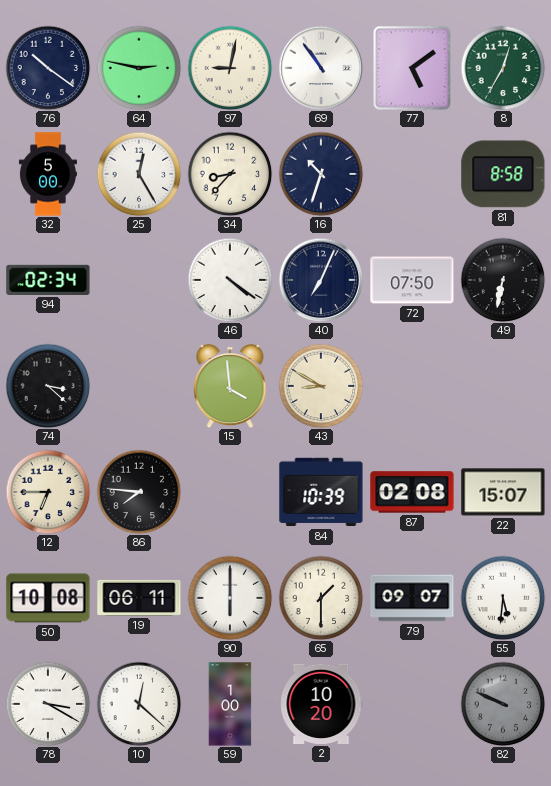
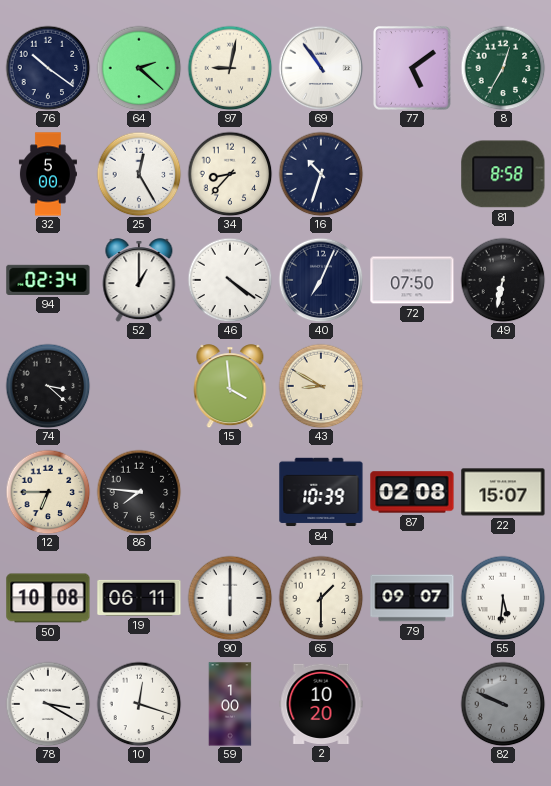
64: 2:47 -> 2:22 (139, 68)
52: none -> 1:00 (139, 280)
10: 12:22 -> 12:18 (139, 704)
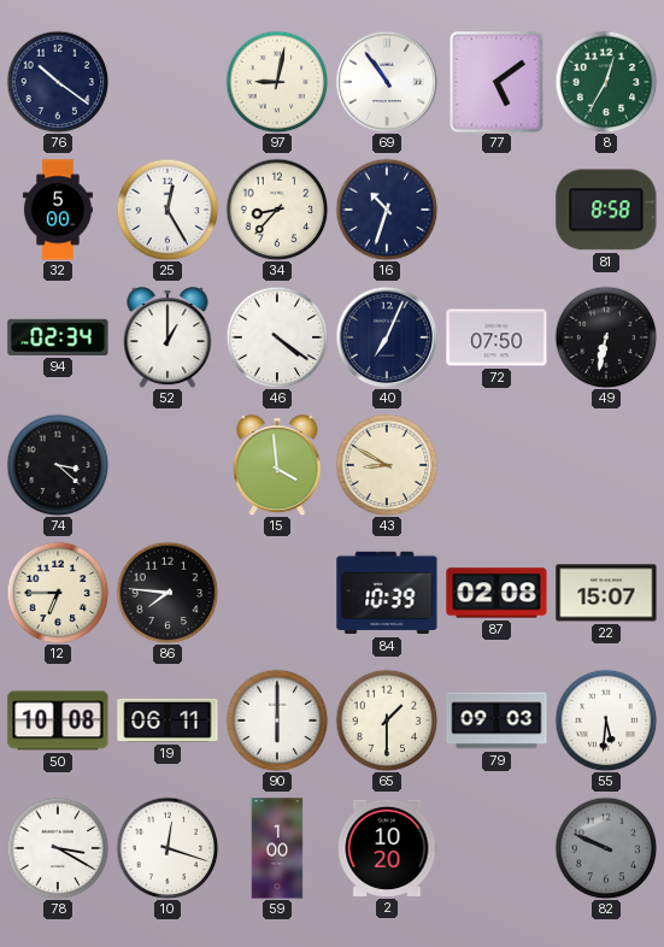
64: 2:22 -> none (139, 68)
79: 09:07 -> 09:03 (496, 720)
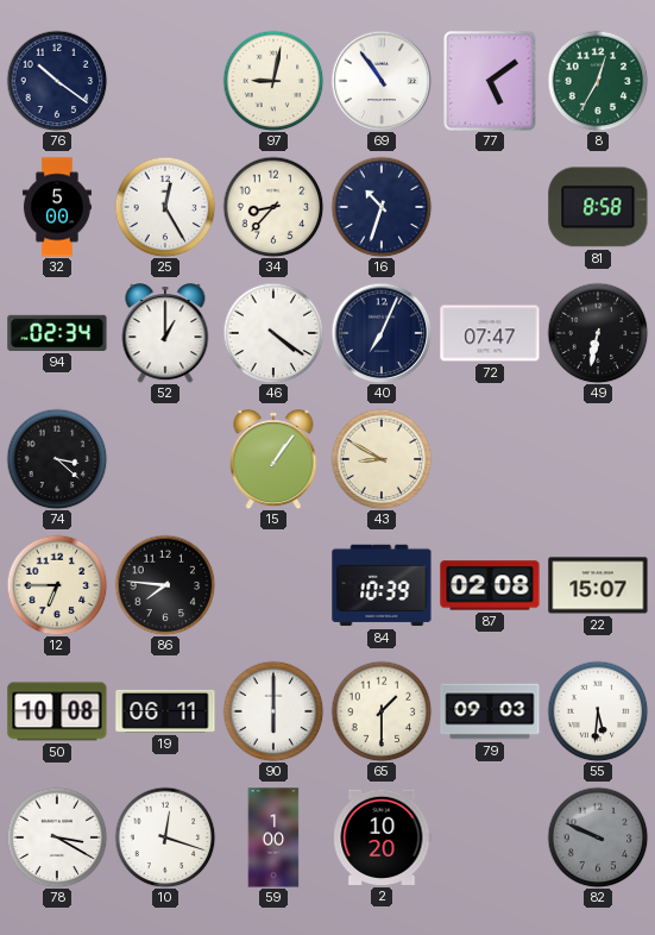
72: 07:50 -> 07:47 (490, 333)
15: 3:59 -> 1:06 (273, 459)
